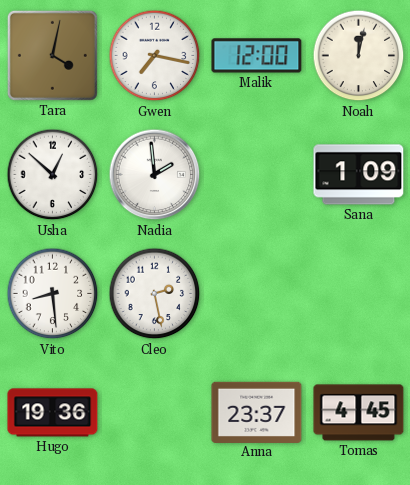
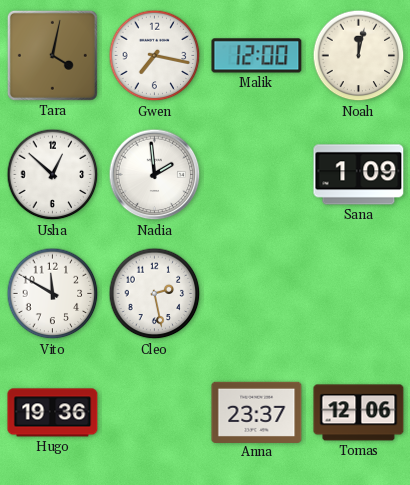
Vito: 8:29 -> 11:50 (53, 294)
Tomas: 4:45 -> 12:06 (359, 413)
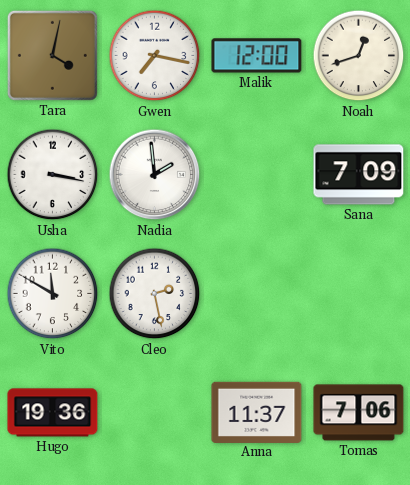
Noah: 12:02 -> 12:42 (359, 56)
Usha: 12:52 -> 3:17 (53, 175)
Sana: 1:09 -> 7:09 (359, 175)
Anna: 23:37 -> 11:37 (257, 412)
Tomas: 12:06 -> 7:06 (359, 413)
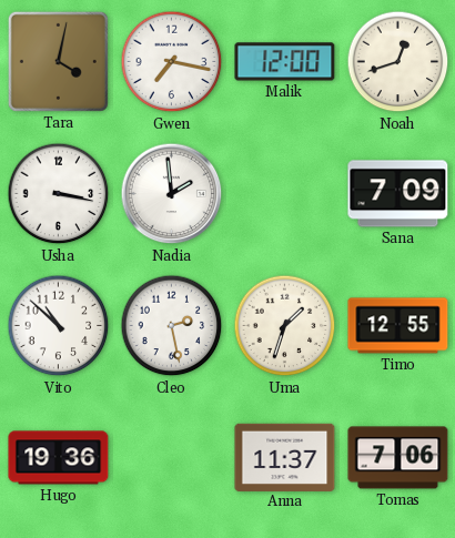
Vito: 11:50 -> 10:52 (59, 326)
Uma: none -> 1:33 (285, 326)
Timo: none -> 12:55 (398, 326)
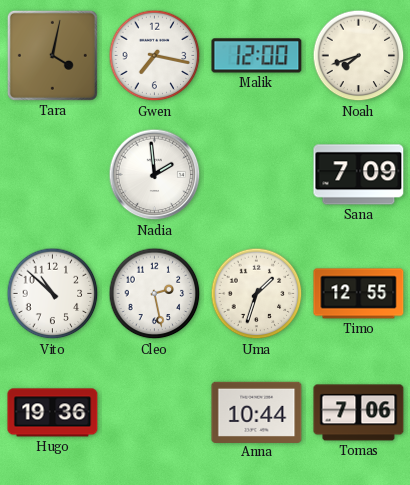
Noah: 12:42 -> 7:42 (359, 56)
Usha: 3:17 -> none (59, 194)
Anna: 11:37 -> 10:44 (257, 412)
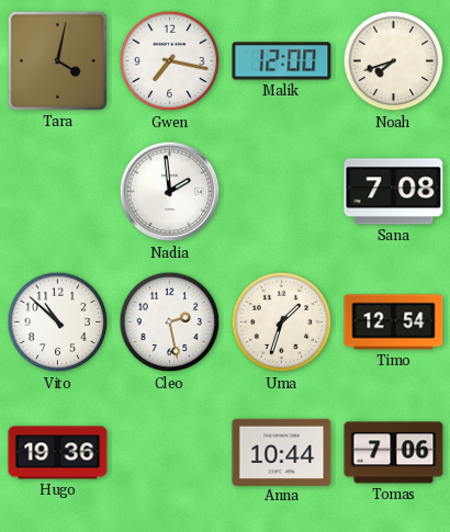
Sana: 7:09 -> 7:08 (394, 192)
Timo: 12:55 -> 12:54 (394, 322)
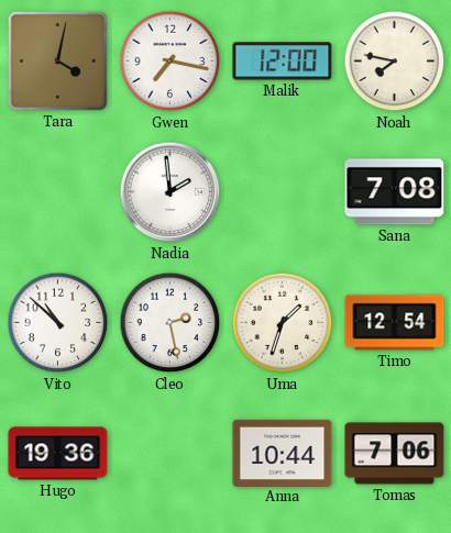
Noah: 7:42 -> 7:47 (395, 62)
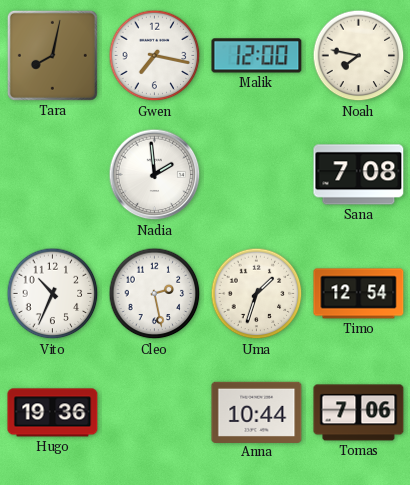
Tara: 4:02 -> 8:02 (52, 55)
Vito: 10:52 -> 10:34 (53, 294)
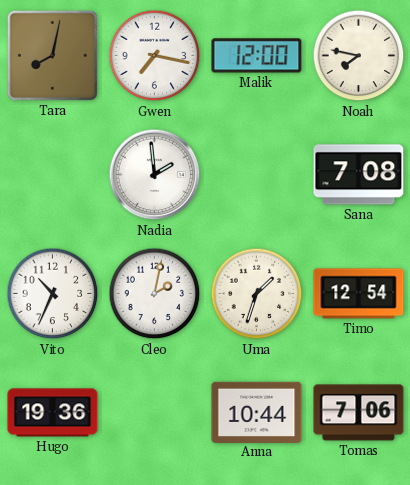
Cleo: 2:28 -> 2:02 (155, 294)
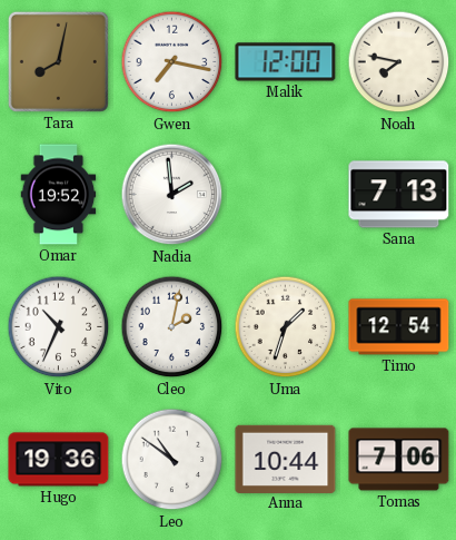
Omar: none -> 19:52 (59, 195)
Sana: 7:08 -> 7:13 (399, 195)
Leo: none -> 10:51 (172, 460)
